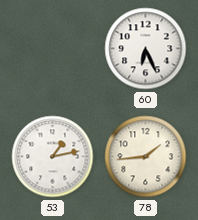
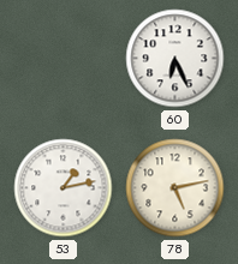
78: 1:44 -> 5:13 (175, 188)
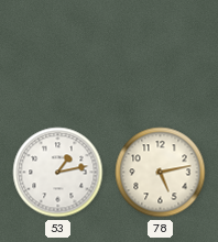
60: 6:26 -> none (175, 59)
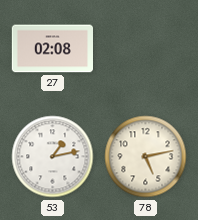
27: none -> 02:08 (52, 49)
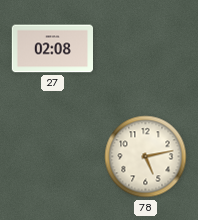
53: 1:13 -> none (53, 157)
